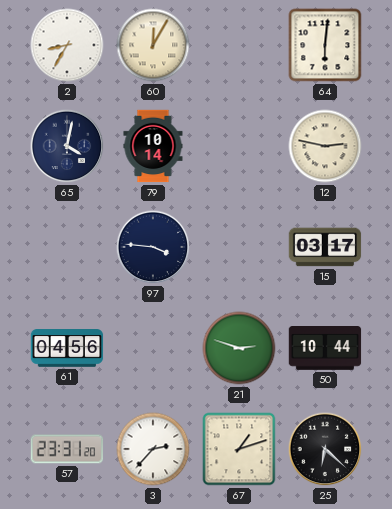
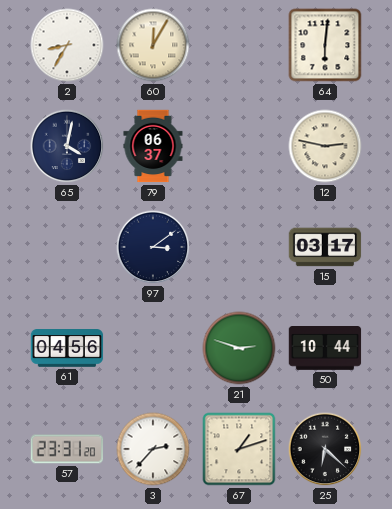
79: 10:14 -> 06:37 (153, 146)
97: 3:46 -> 3:09 (153, 247)
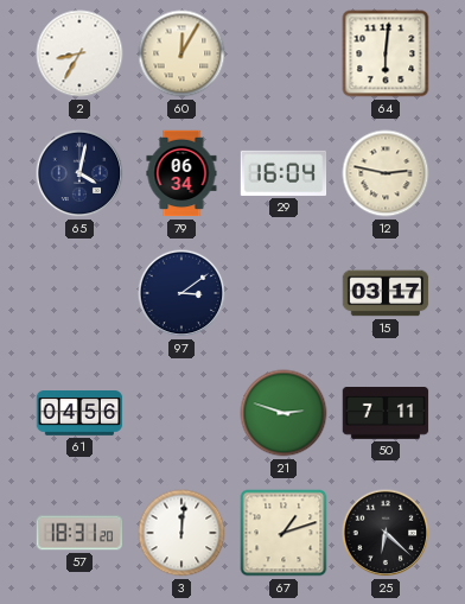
79: 06:37 -> 06:34 (181, 173)
29: none -> 16:04 (284, 173)
50: 10:44 -> 7:11 (386, 414)
57: 23:31 -> 18:31 (79, 533)
3: 2:37 -> 12:01 (181, 533)
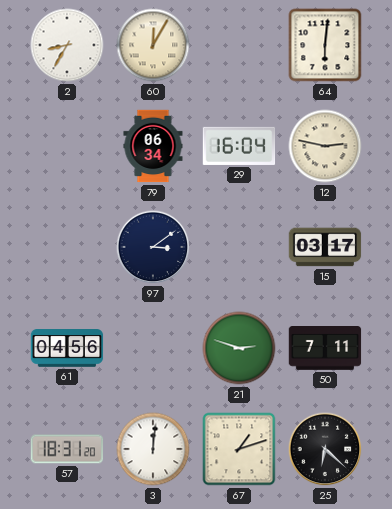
65: 4:02 -> none (79, 173)
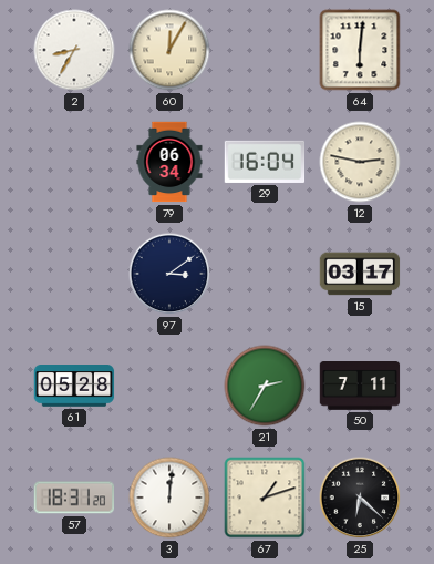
61: 04:56 -> 05:28 (74, 386)
21: 2:48 -> 2:35 (265, 386)
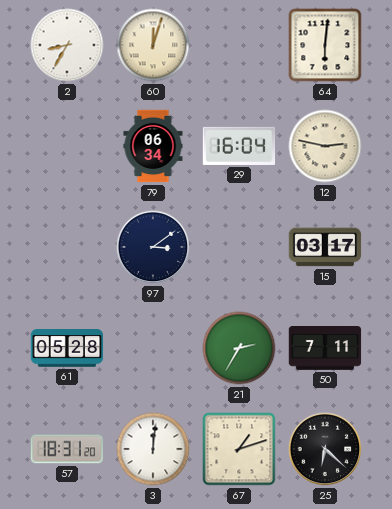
60: 12:05 -> 12:03 (153, 45)
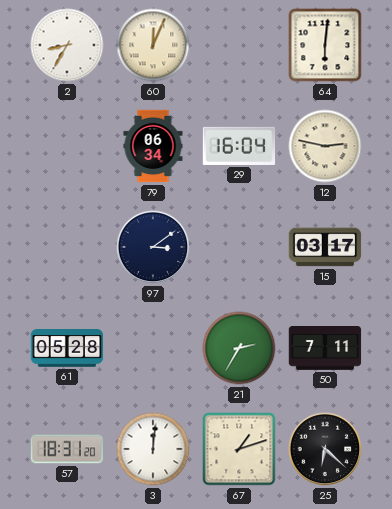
60: 12:03 -> 12:04 (153, 45)
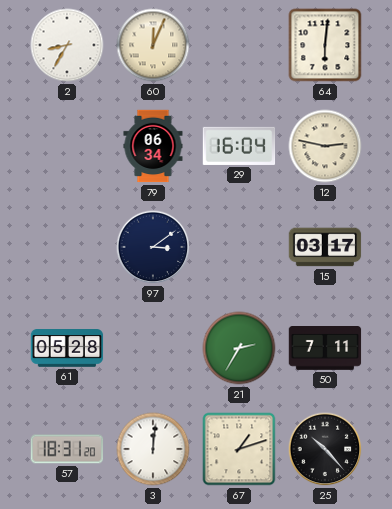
25: 6:22 -> 10:23 (325, 449)
